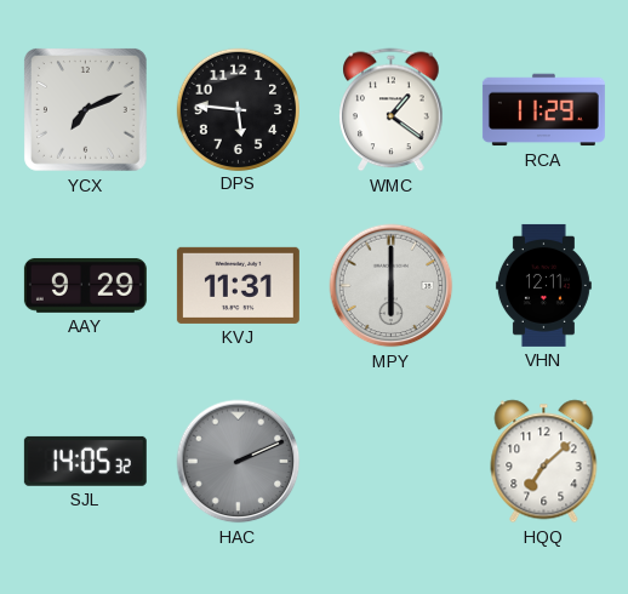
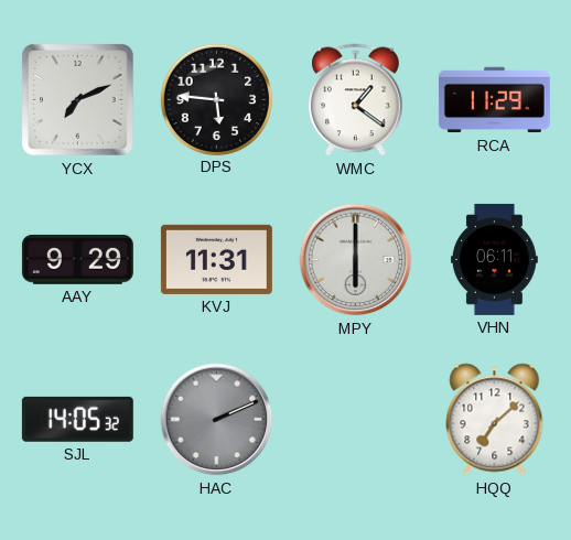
VHN: 12:11 -> 06:11 (494, 259)
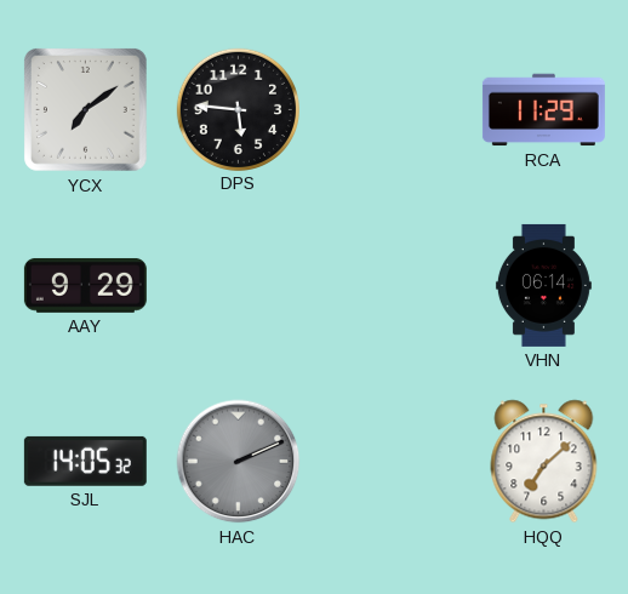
YCX: 7:11 -> 7:09 (85, 109)
WMC: 1:21 -> none (356, 100)
KVJ: 11:31 -> none (216, 259)
MPY: 6:00 -> none (356, 260)
VHN: 06:11 -> 06:14 (543, 285)
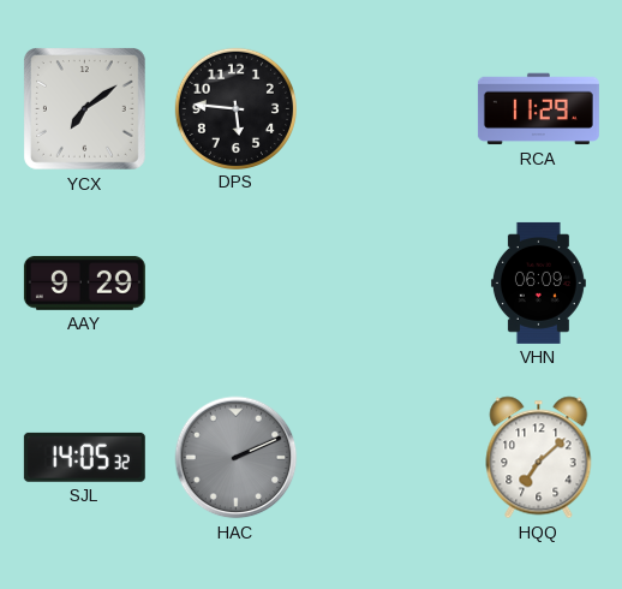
VHN: 06:14 -> 06:09 (538, 282)
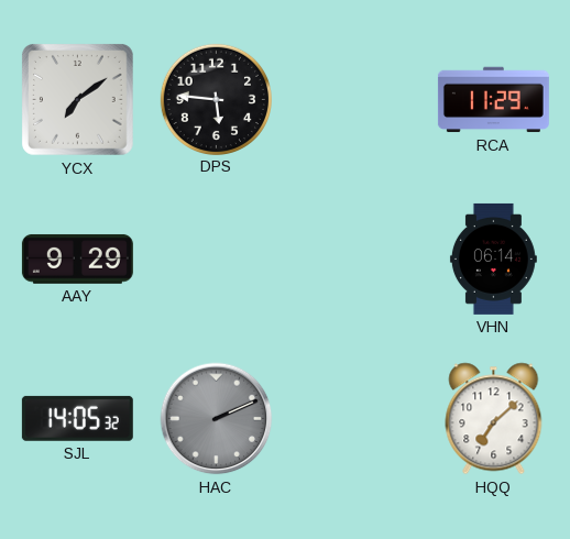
VHN: 06:09 -> 06:14 (493, 258)
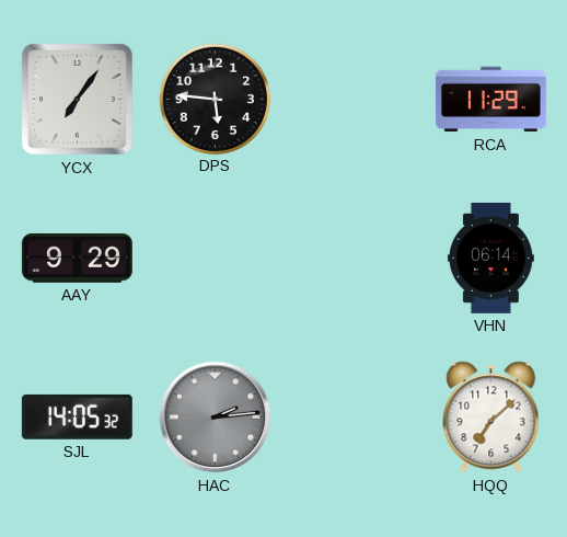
YCX: 7:09 -> 7:06 (77, 99)
HAC: 2:11 -> 2:14 (216, 418)
